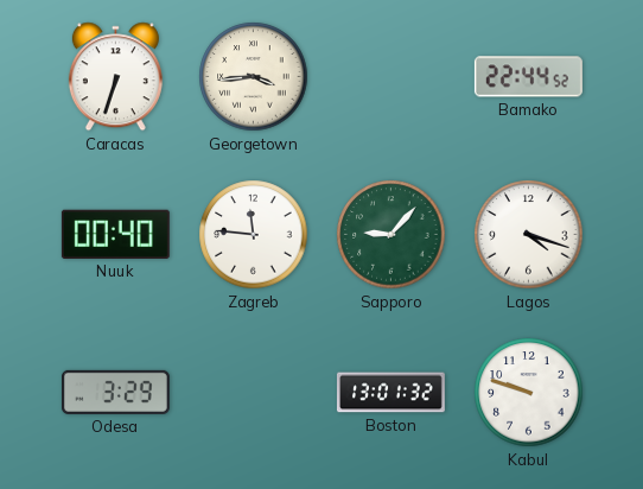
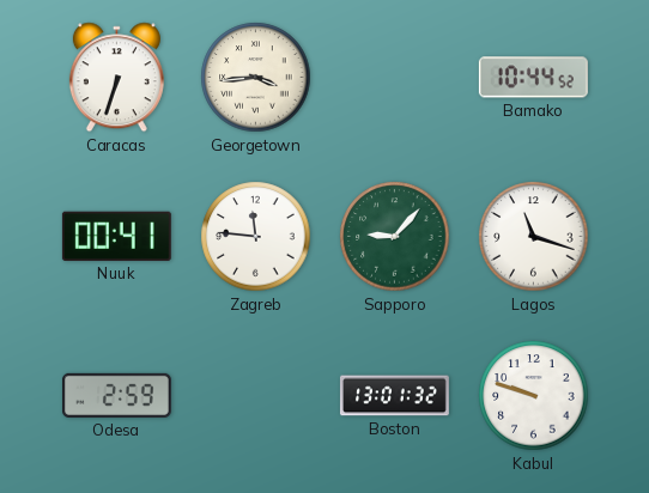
Bamako: 22:44 -> 10:44 (533, 78)
Nuuk: 00:40 -> 00:41 (116, 236)
Lagos: 4:18 -> 11:18 (534, 237)
Odesa: 3:29 -> 2:59 (116, 395)
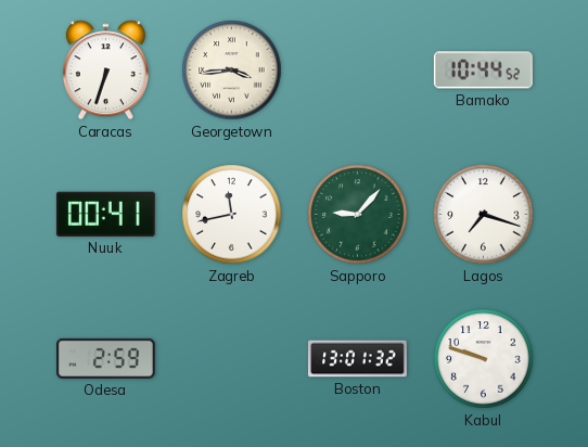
Zagreb: 11:46 -> 11:43 (232, 215)
Lagos: 11:18 -> 7:18 (484, 215)
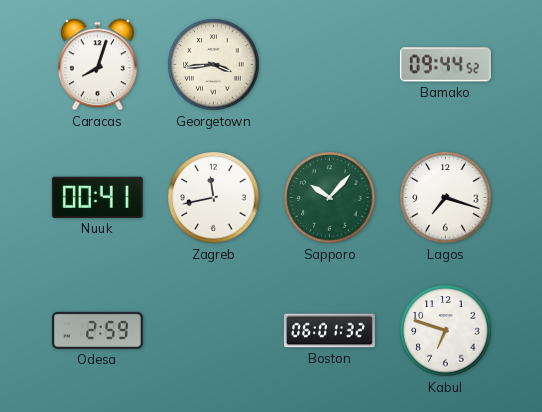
Caracas: 6:33 -> 8:03 (97, 65)
Bamako: 10:44 -> 09:44 (445, 65)
Sapporo: 9:07 -> 10:07 (330, 198)
Boston: 13:01 -> 06:01 (329, 331)
Kabul: 9:48 -> 6:48 (446, 331)
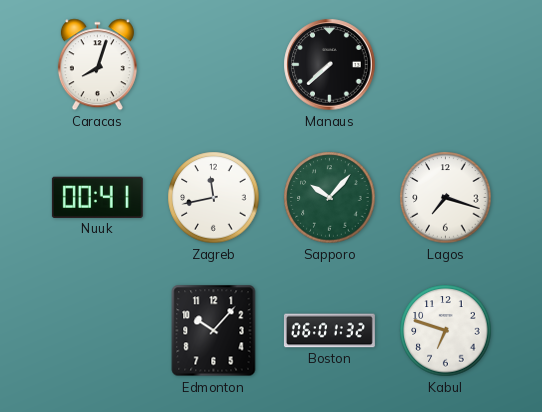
Georgetown: 3:44 -> none (214, 65)
Manaus: none -> 7:38 (330, 65)
Bamako: 09:44 -> none (445, 65)
Odesa: 2:59 -> none (97, 330)
Edmonton: none -> 10:07 (214, 331)
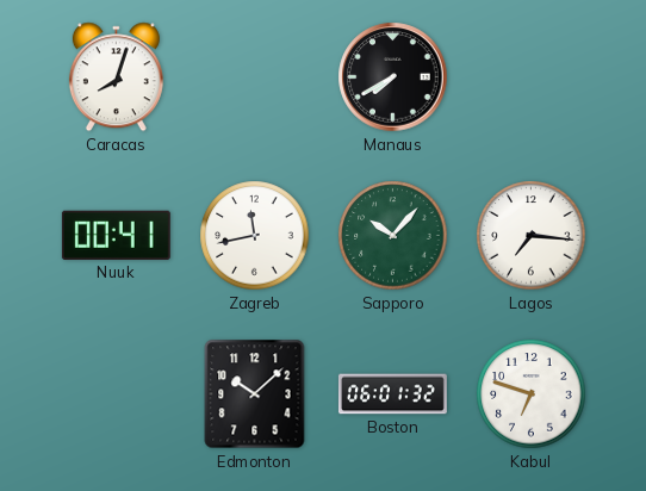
Manaus: 7:38 -> 7:40 (393, 77)
Lagos: 7:18 -> 7:16 (532, 236)
Edmonton: 10:07 -> 10:08 (255, 394)
